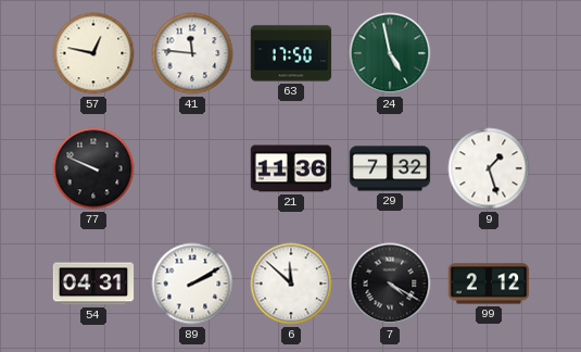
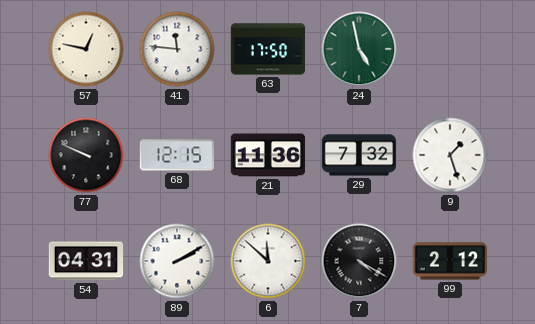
68: none -> 12:15 (177, 155)
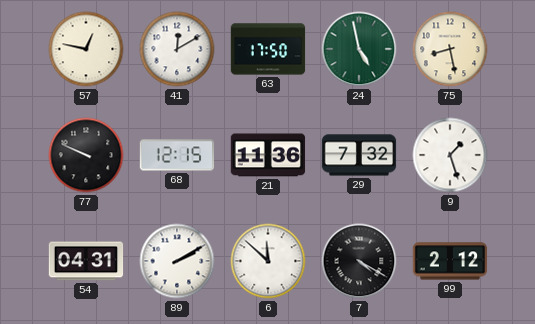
41: 11:46 -> 12:10 (177, 49)
75: none -> 8:28 (450, 49)
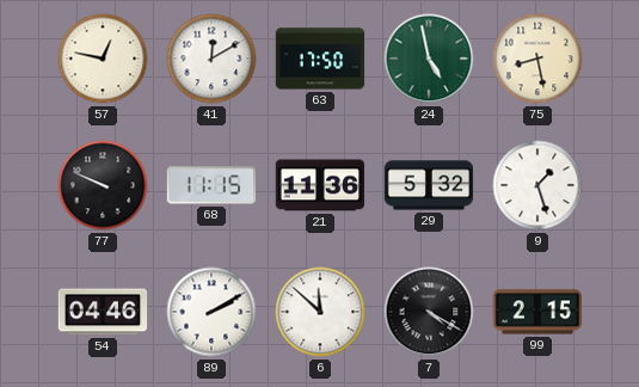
68: 12:15 -> 11:15 (211, 185)
29: 7:32 -> 5:32 (429, 185)
54: 04:31 -> 04:46 (103, 312)
99: 2:12 -> 2:15 (537, 312)
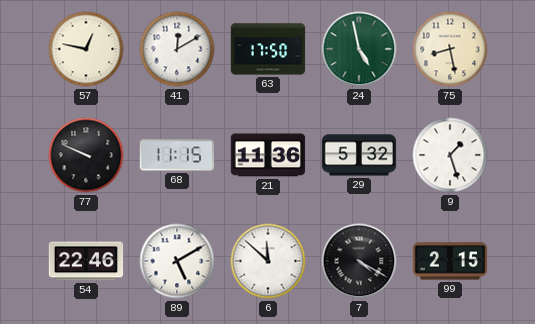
54: 04:46 -> 22:46 (86, 261)
89: 2:10 -> 5:10 (177, 261)
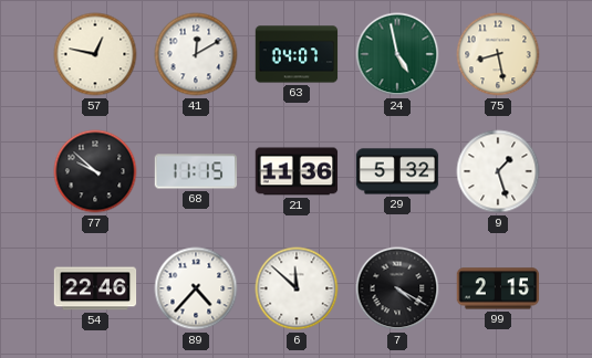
63: 17:50 -> 04:07 (297, 54)
77: 9:49 -> 9:52 (95, 171)
89: 5:10 -> 4:37 (196, 288)
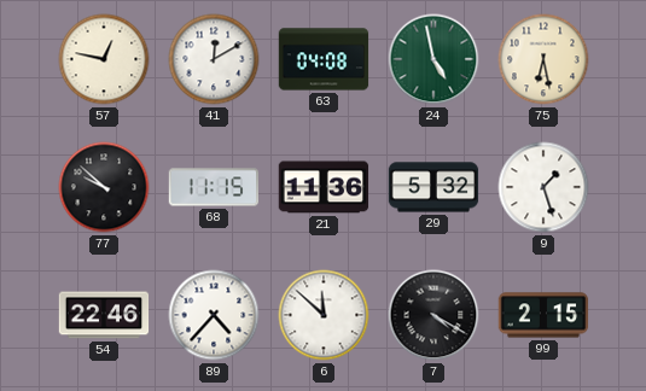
63: 04:07 -> 04:08 (324, 59)
75: 8:28 -> 6:28 (543, 59)
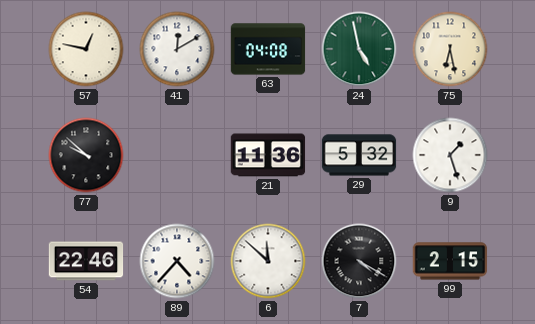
68: 11:15 -> none (214, 187)
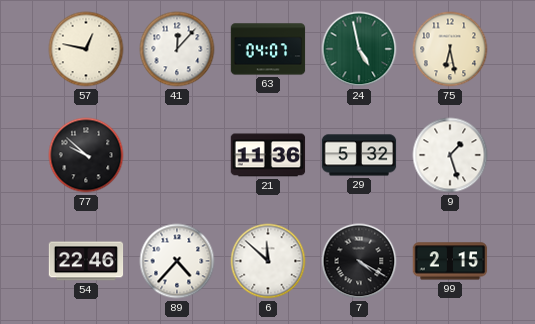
41: 12:10 -> 12:07 (177, 49)
63: 04:08 -> 04:07 (268, 49)
